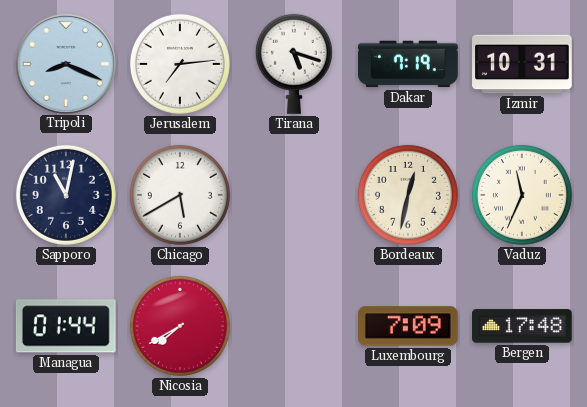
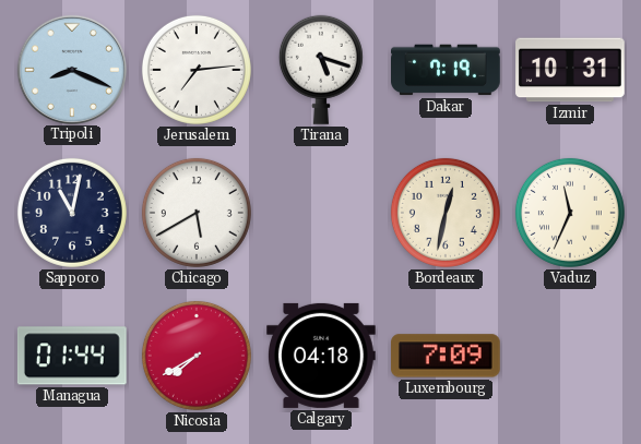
Calgary: none -> 04:18 (322, 356)
Bergen: 17:48 -> none (523, 326)
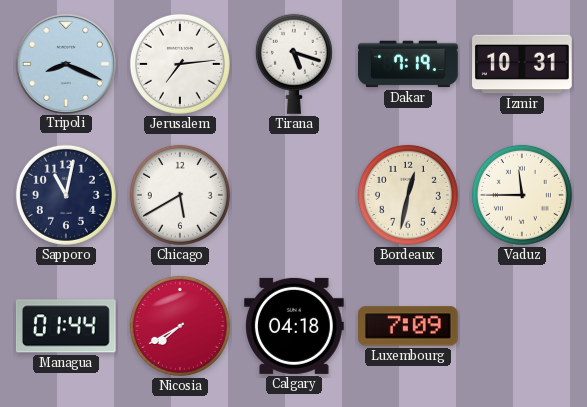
Vaduz: 11:34 -> 11:45 (522, 195)
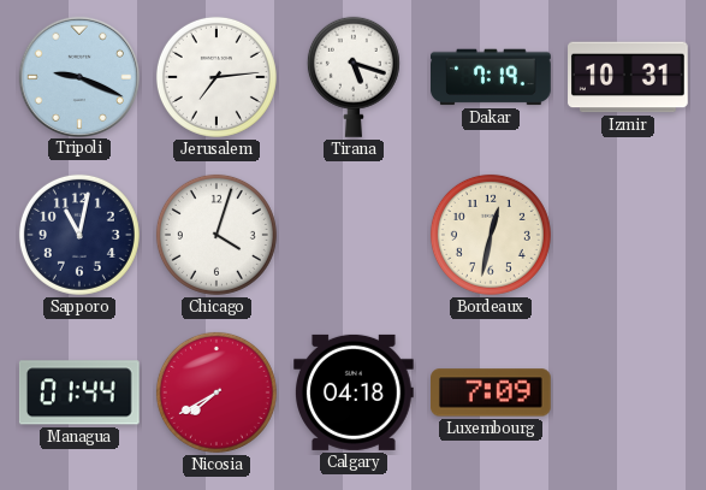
Tripoli: 8:19 -> 9:19 (78, 76)
Chicago: 5:40 -> 4:03 (216, 235)
Vaduz: 11:45 -> none (522, 195)
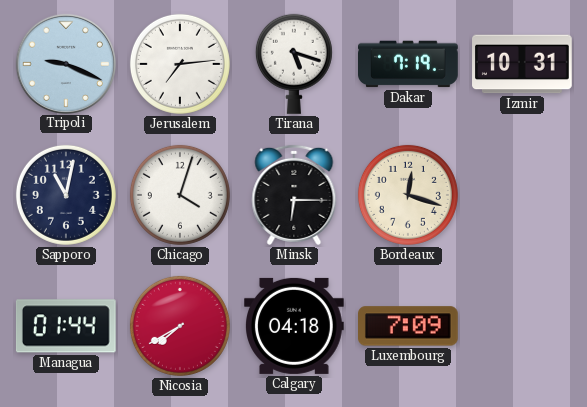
Minsk: none -> 6:15 (294, 195)
Bordeaux: 12:32 -> 12:18 (408, 195)
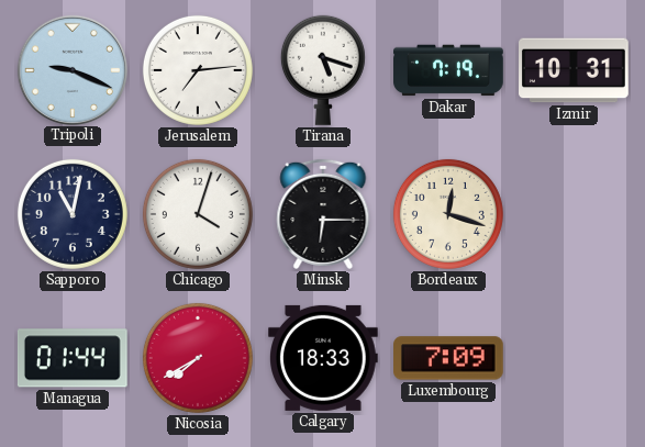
Calgary: 04:18 -> 18:33 (324, 358)
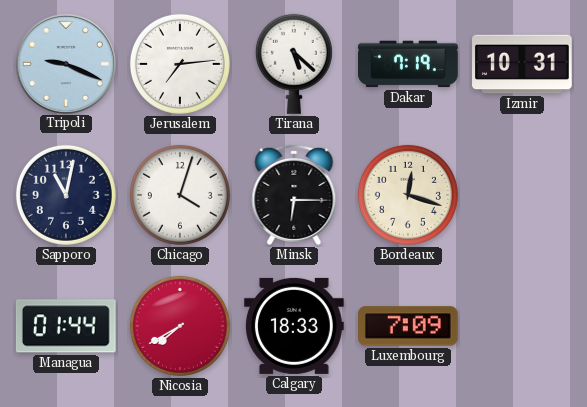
Tirana: 5:18 -> 5:22 (294, 64)
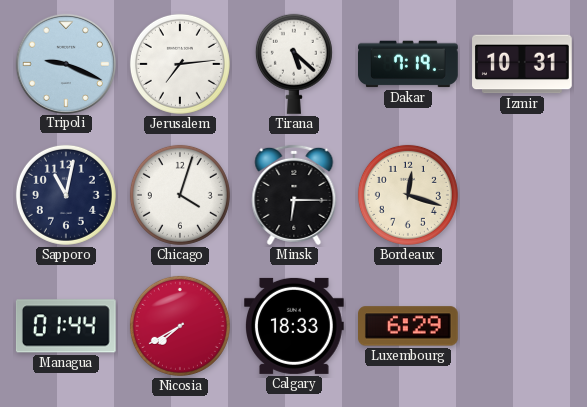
Luxembourg: 7:09 -> 6:29 (409, 326)
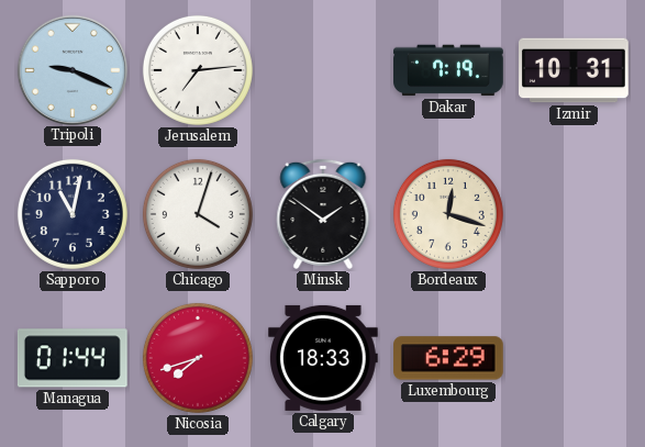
Tirana: 5:22 -> none (294, 64)
Minsk: 6:15 -> 1:51 (323, 214)
Nicosia: 7:40 -> 7:42 (198, 358)
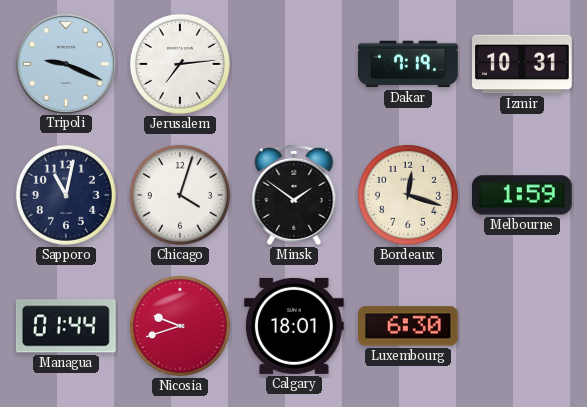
Melbourne: none -> 1:59 (523, 195)
Nicosia: 7:42 -> 9:42 (180, 326)
Calgary: 18:33 -> 18:01 (295, 326)
Luxembourg: 6:29 -> 6:30 (409, 326)
